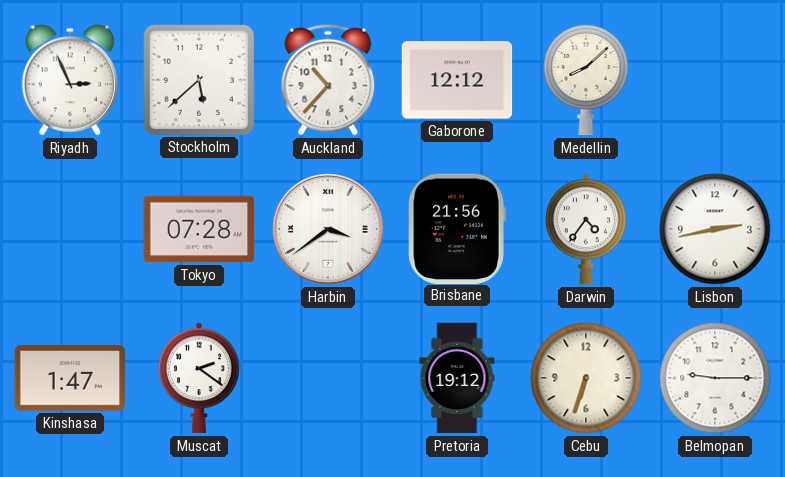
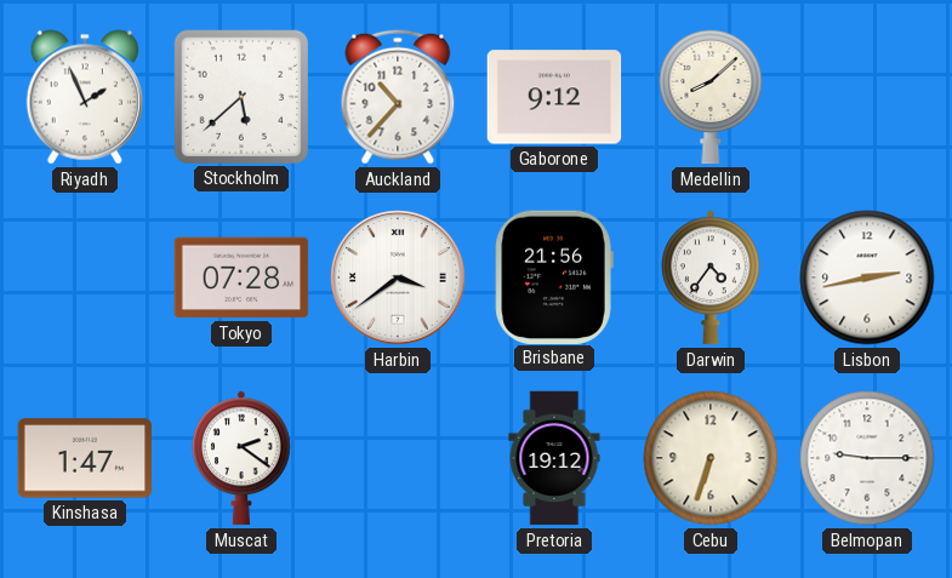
Riyadh: 2:56 -> 1:56 (85, 97)
Gaborone: 12:12 -> 9:12 (554, 97)
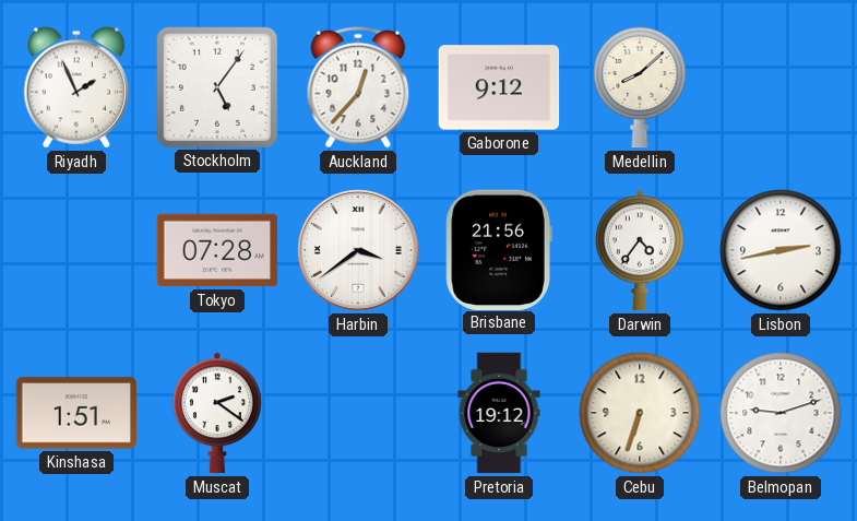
Stockholm: 5:38 -> 5:06 (216, 86)
Auckland: 10:37 -> 12:37 (358, 87)
Kinshasa: 1:47 -> 1:51 (76, 413)
Belmopan: 9:15 -> 9:12 (781, 413)
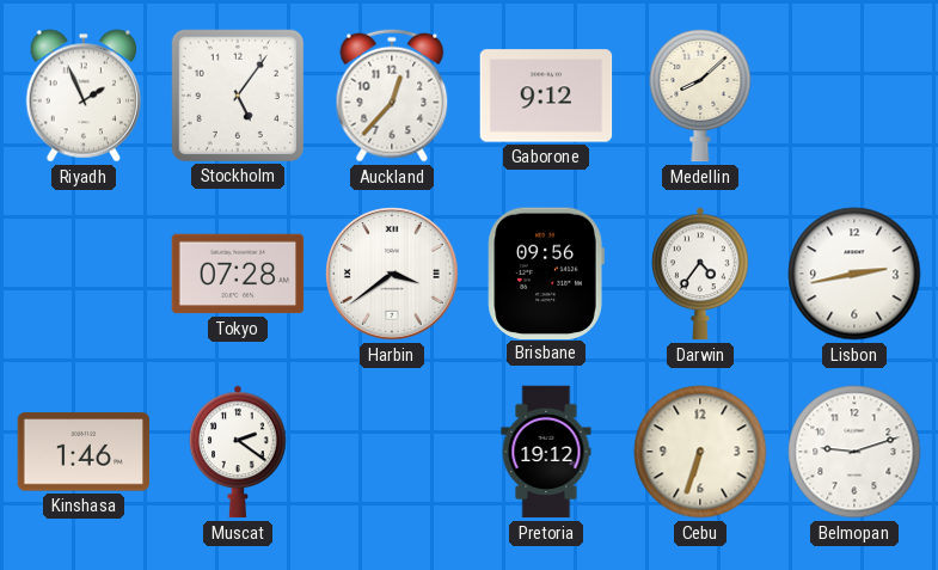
Brisbane: 21:56 -> 09:56 (546, 272)
Kinshasa: 1:51 -> 1:46 (84, 452)
